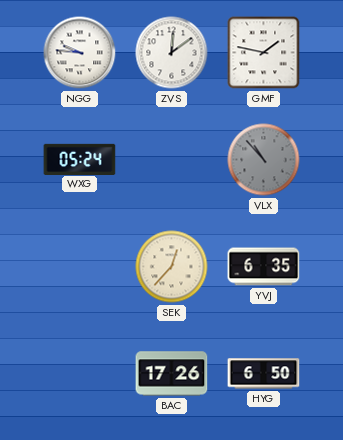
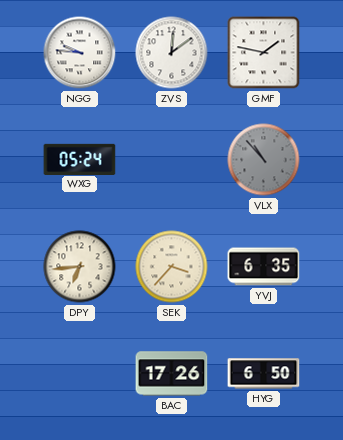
DPY: none -> 6:44 (80, 267)
SEK: 12:37 -> 3:37 (172, 267)
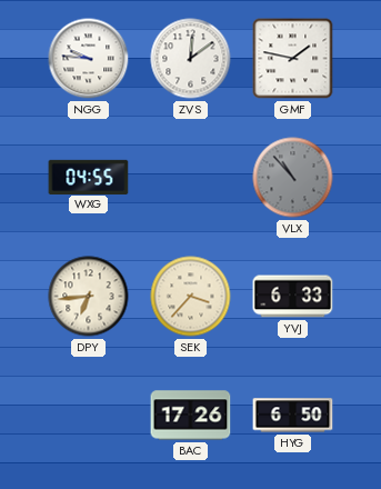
WXG: 05:24 -> 04:55 (89, 177)
YVJ: 6:35 -> 6:33 (293, 297)
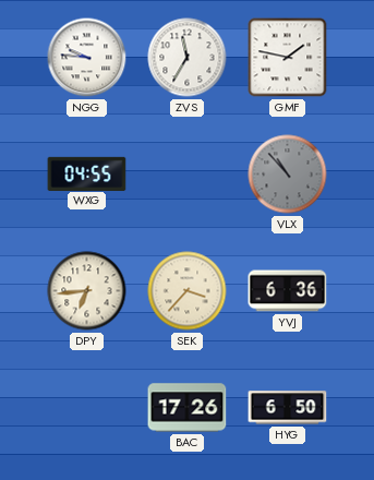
ZVS: 12:09 -> 11:35 (188, 58)
YVJ: 6:33 -> 6:36 (288, 291)
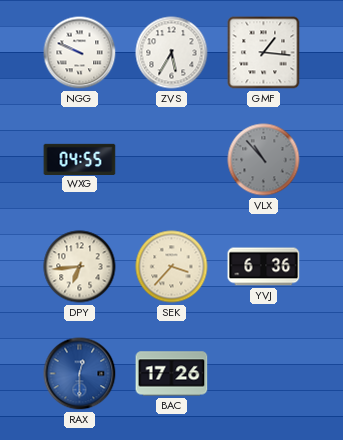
NGG: 9:46 -> 9:49 (80, 53)
ZVS: 11:35 -> 5:35 (172, 53)
GMF: 1:47 -> 1:16 (264, 53)
RAX: none -> 12:30 (80, 374)
HYG: 6:50 -> none (288, 408)
